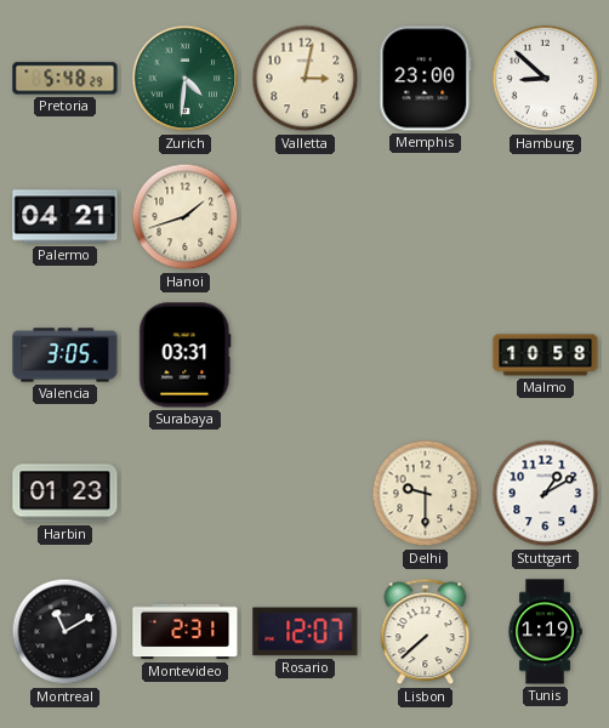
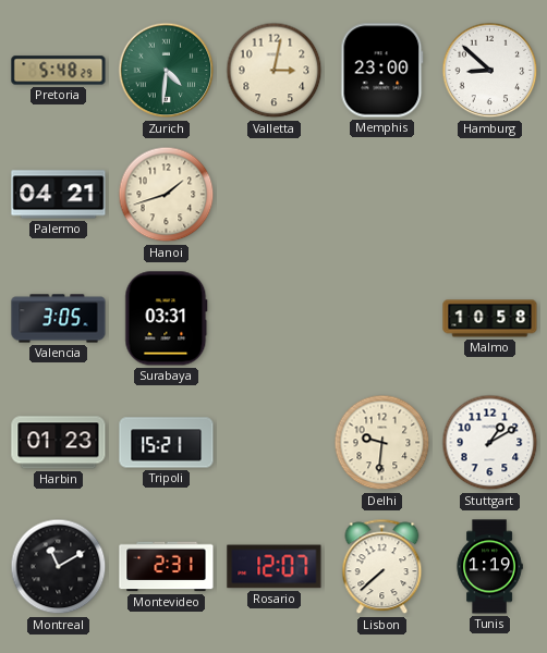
Tripoli: none -> 15:21 (167, 443)
Delhi: 9:30 -> 9:31 (382, 443)
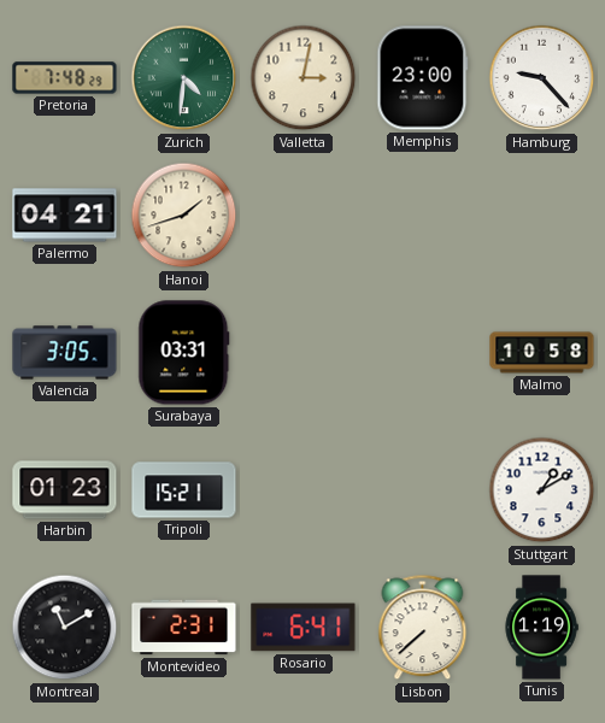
Pretoria: 5:48 -> 7:48 (65, 78)
Hamburg: 8:52 -> 9:23 (542, 78)
Delhi: 9:31 -> none (382, 443)
Rosario: 12:07 -> 6:41 (304, 628)
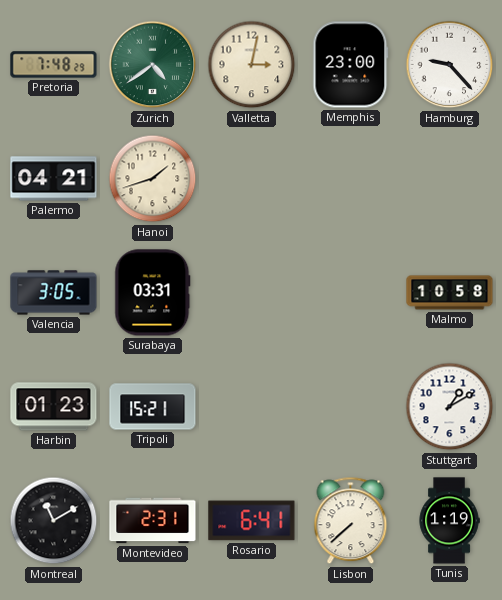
Zurich: 4:31 -> 4:39 (153, 65)
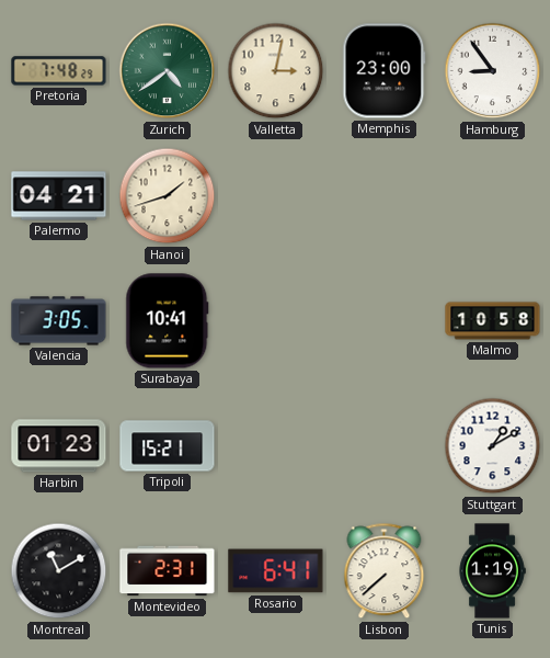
Hamburg: 9:23 -> 8:54 (493, 71)
Surabaya: 03:31 -> 10:41 (168, 321)
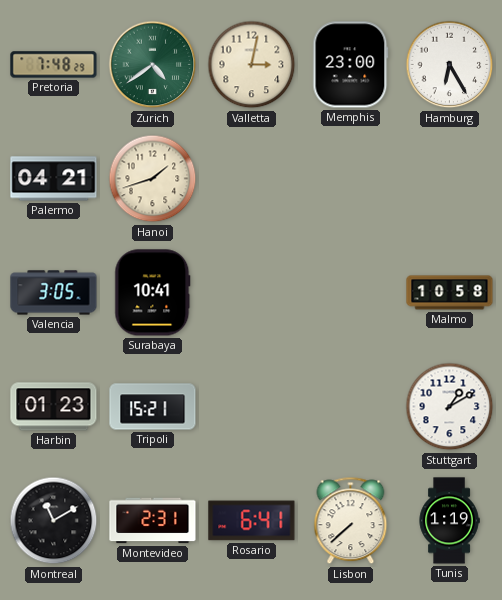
Hamburg: 8:54 -> 6:25 (450, 65)
